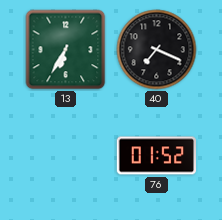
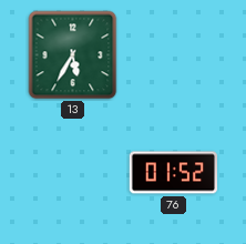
13: 6:35 -> 5:35 (73, 55)
40: 7:19 -> none (157, 50)
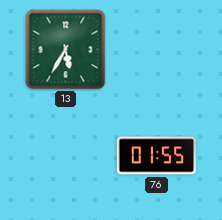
76: 01:52 -> 01:55 (157, 156)
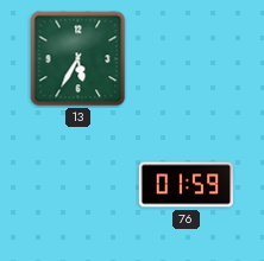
76: 01:55 -> 01:59 (187, 185)
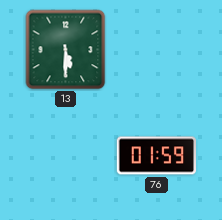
13: 5:35 -> 5:30 (66, 50)
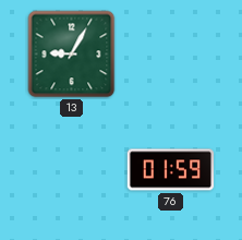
13: 5:30 -> 9:05 (72, 55)
